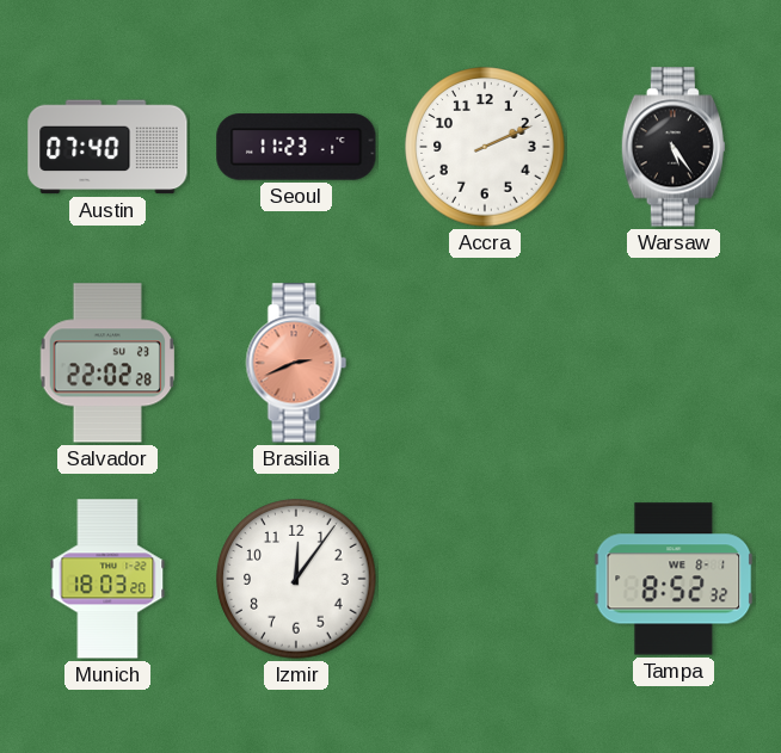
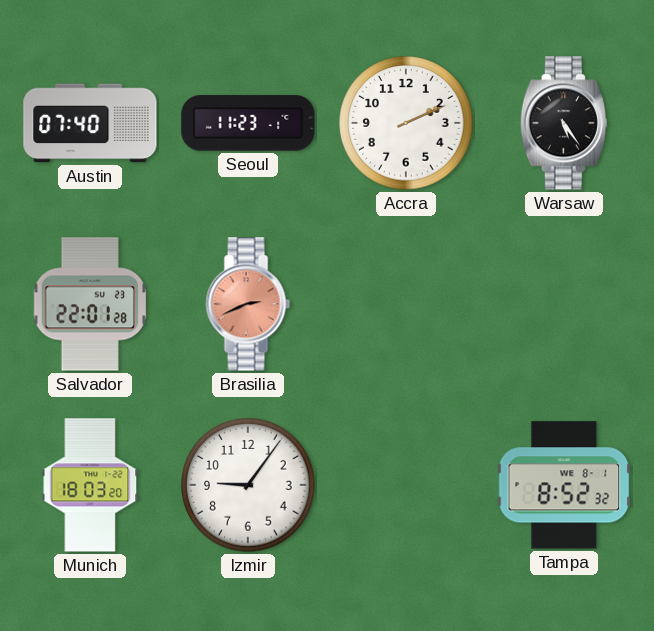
Salvador: 22:02 -> 22:01 (90, 304)
Izmir: 12:06 -> 9:06 (248, 485)
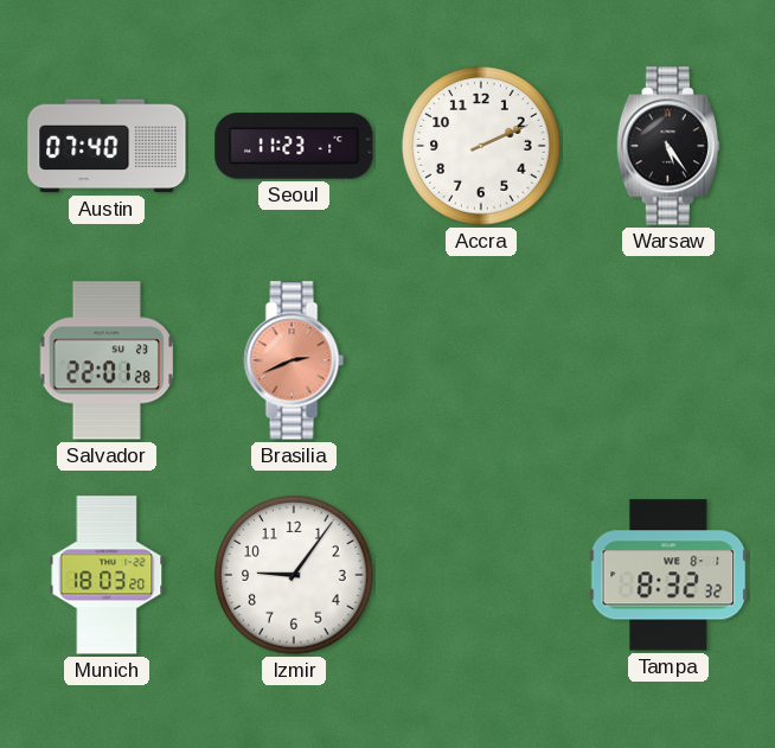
Tampa: 8:52 -> 8:32 (668, 575)
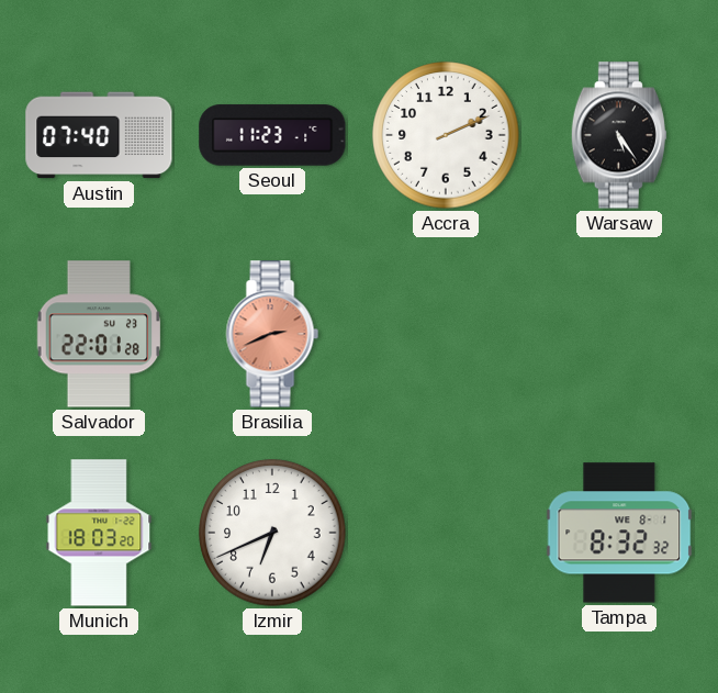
Izmir: 9:06 -> 6:41 (272, 533)
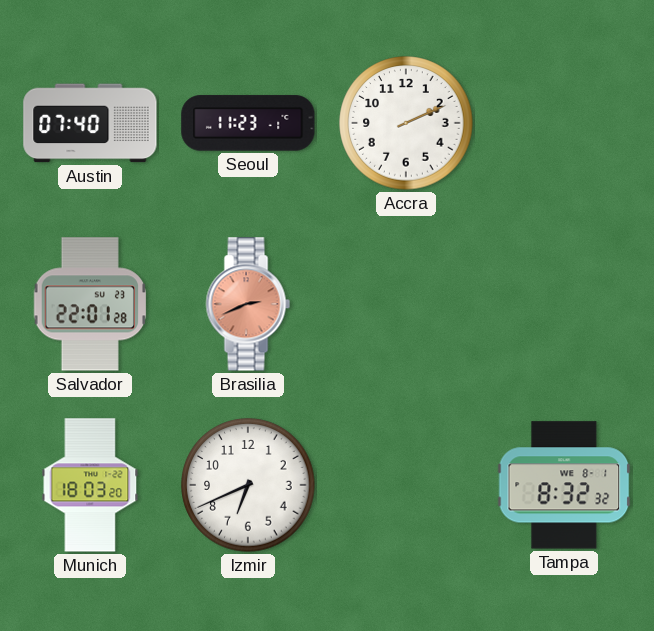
Warsaw: 5:24 -> none (619, 135)
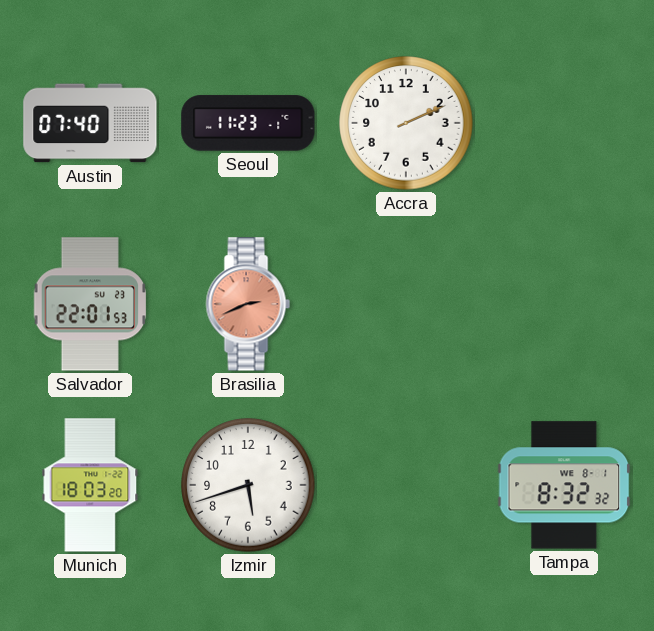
Salvador: 22:01:28 -> 22:01:53 (90, 304)
Izmir: 6:41 -> 5:42 (248, 485)
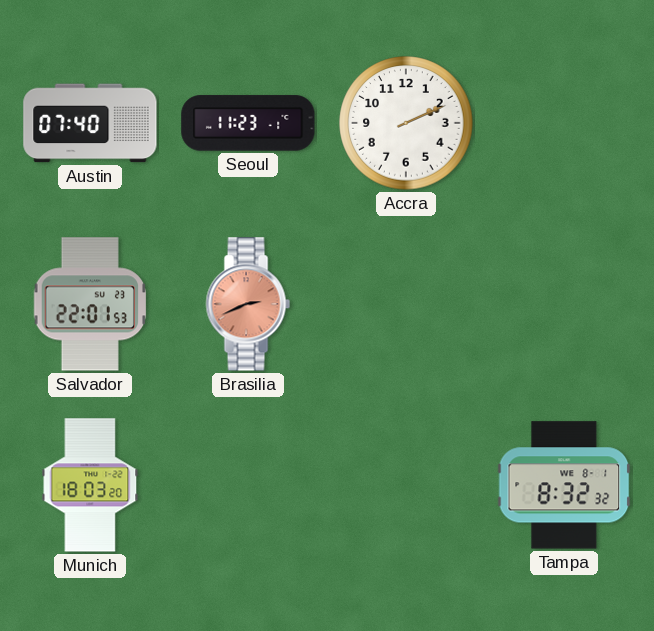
Izmir: 5:42 -> none (248, 485)
